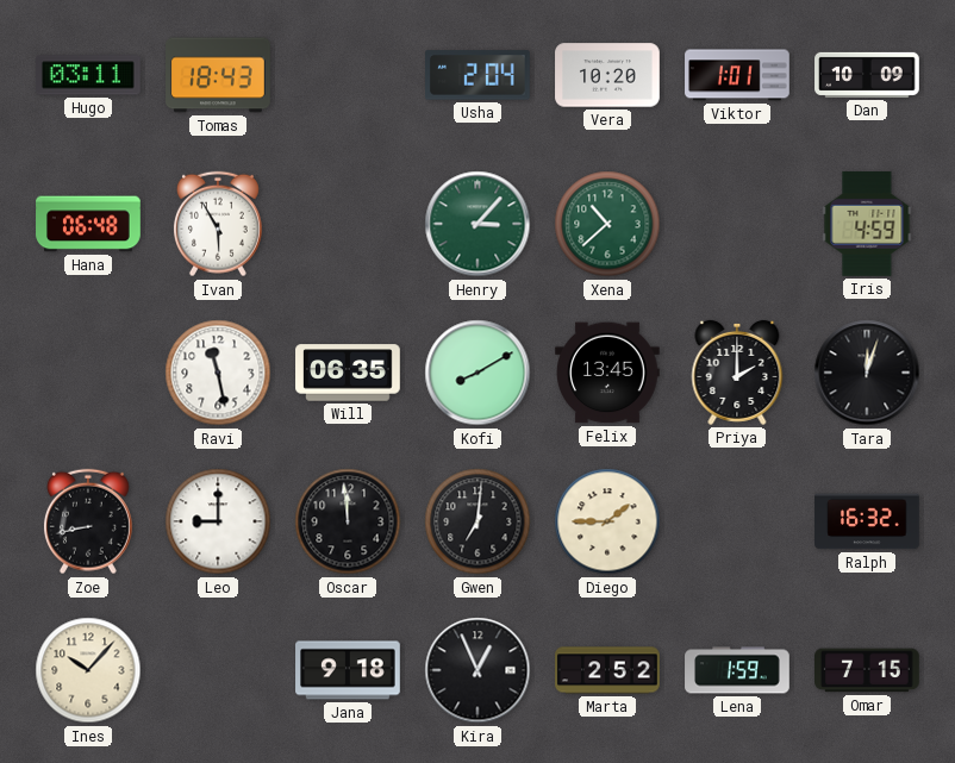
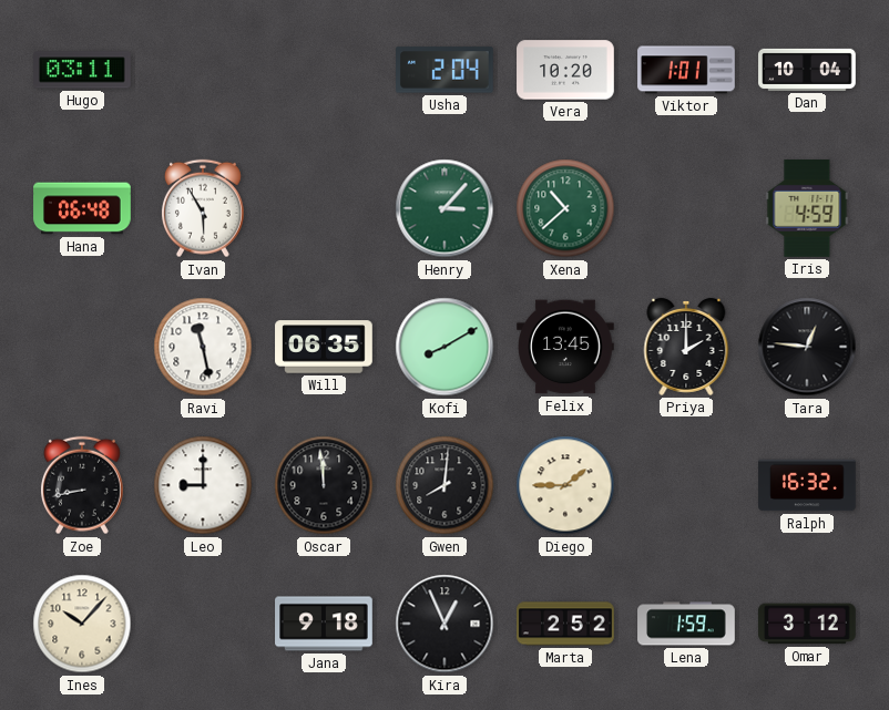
Tomas: 18:43 -> none (218, 75)
Dan: 10:09 -> 10:04 (807, 70)
Tara: 12:03 -> 12:46 (807, 347)
Gwen: 7:01 -> 8:01 (445, 485)
Omar: 7:15 -> 3:12 (808, 624)
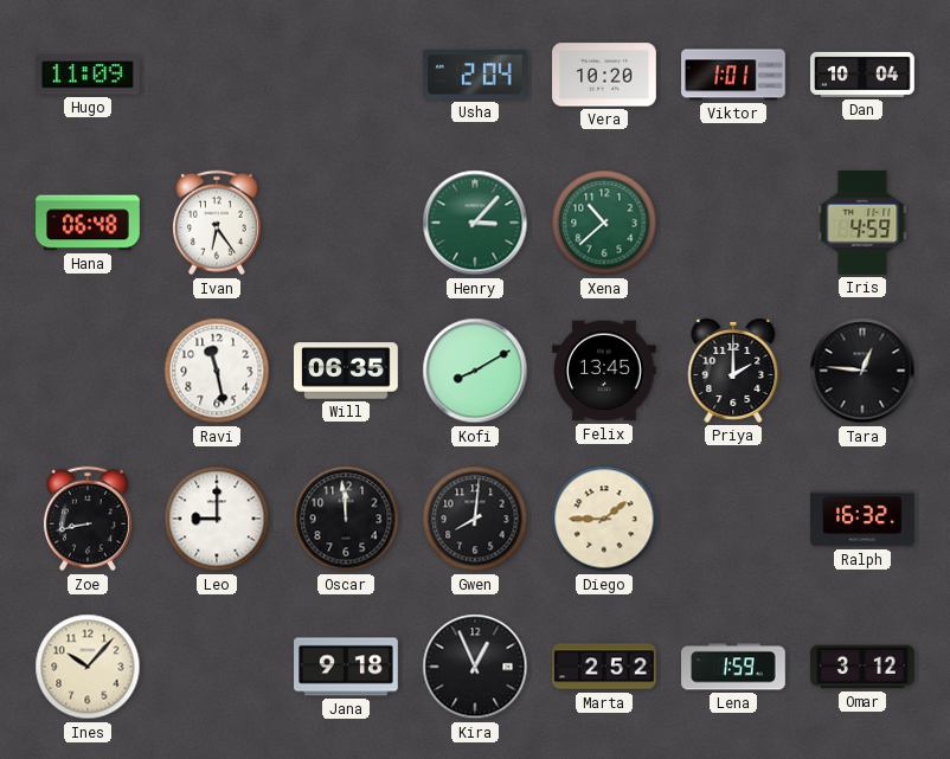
Hugo: 03:11 -> 11:09 (89, 75)
Ivan: 5:55 -> 6:24 (217, 223)
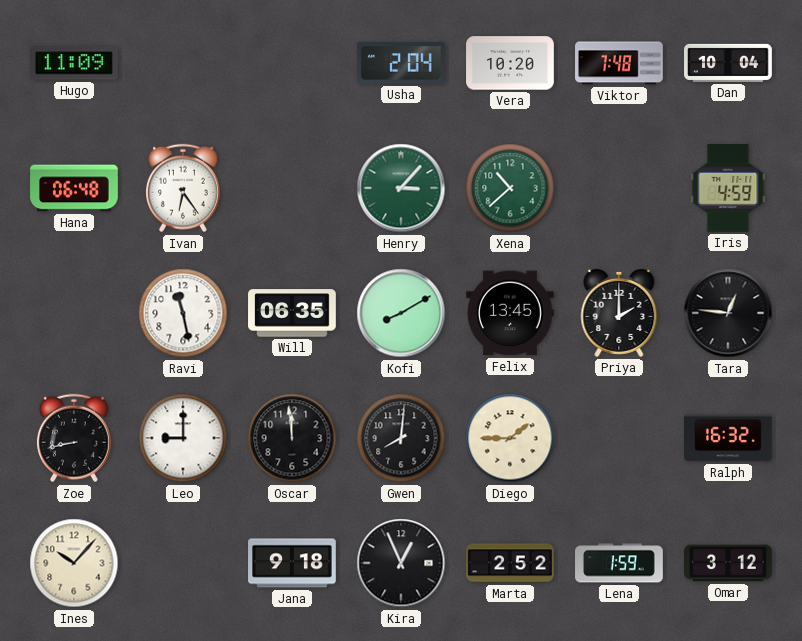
Viktor: 1:01 -> 7:48 (619, 63)
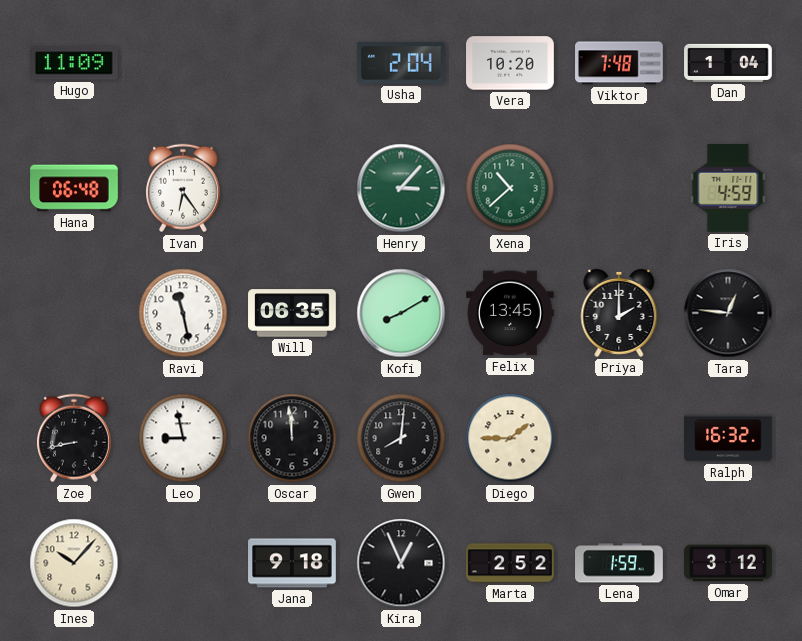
Dan: 10:04 -> 1:04 (728, 63)
Leo: 9:00 -> 8:58 (183, 438)
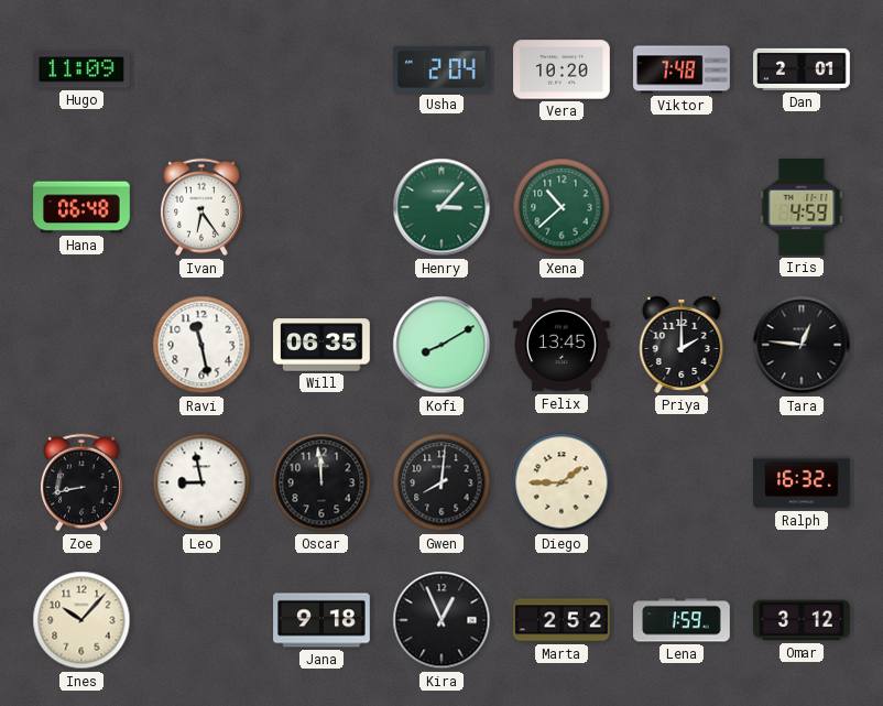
Dan: 1:04 -> 2:01 (802, 69)
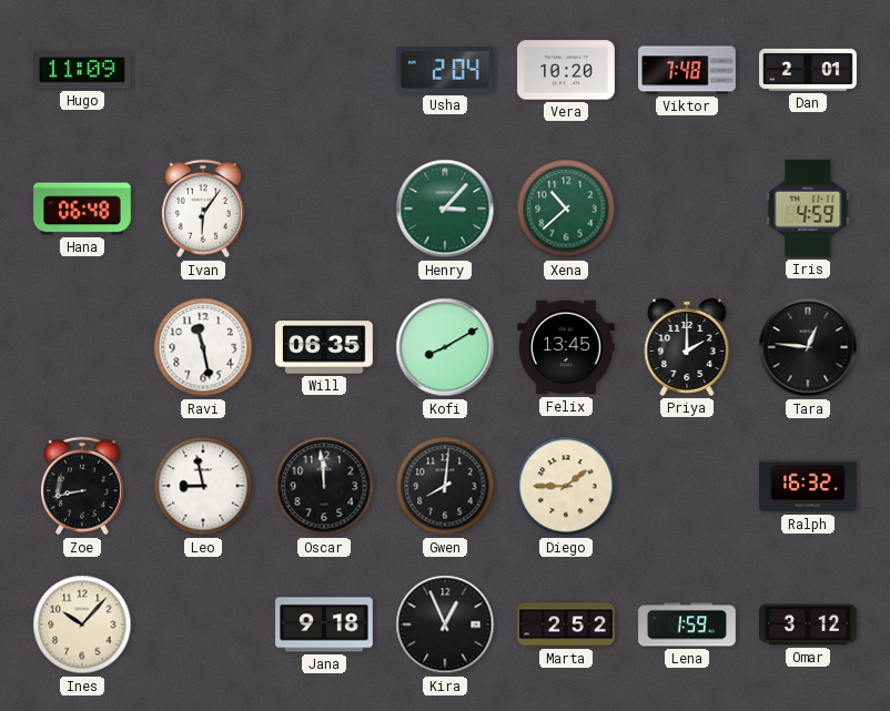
Ivan: 6:24 -> 6:06 (203, 209)
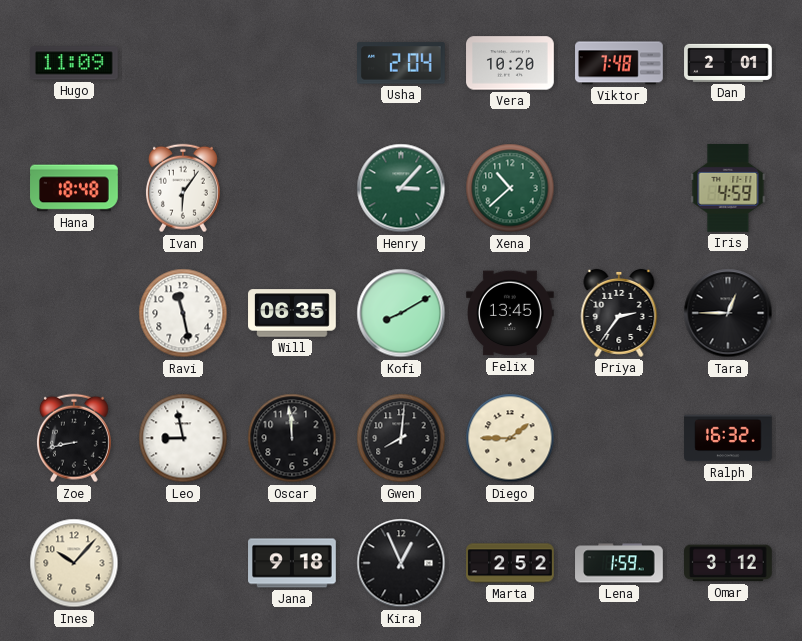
Hana: 06:48 -> 18:48 (74, 188)
Priya: 2:00 -> 2:36 (619, 313)
Tara: 12:46 -> 12:45 (728, 313)
